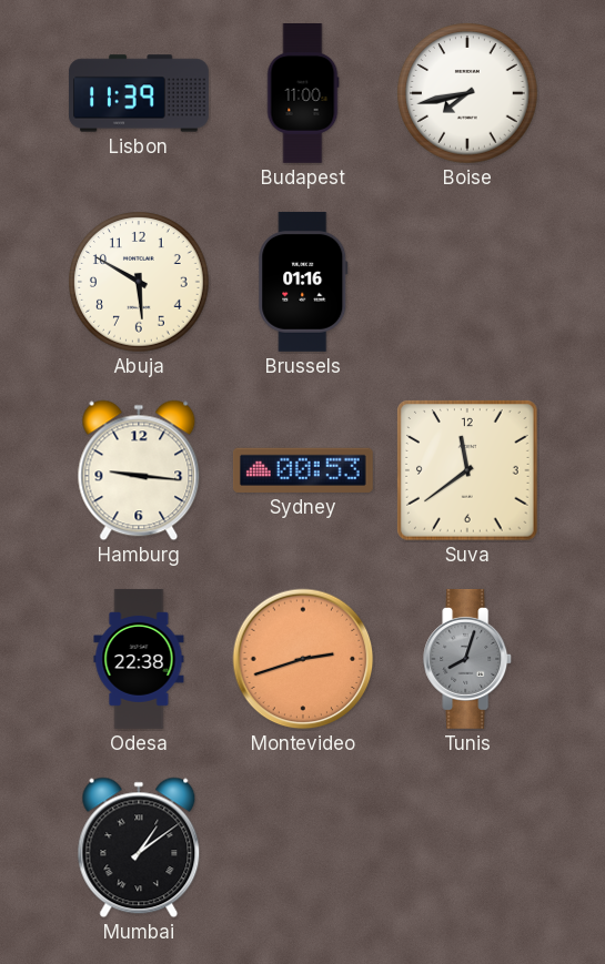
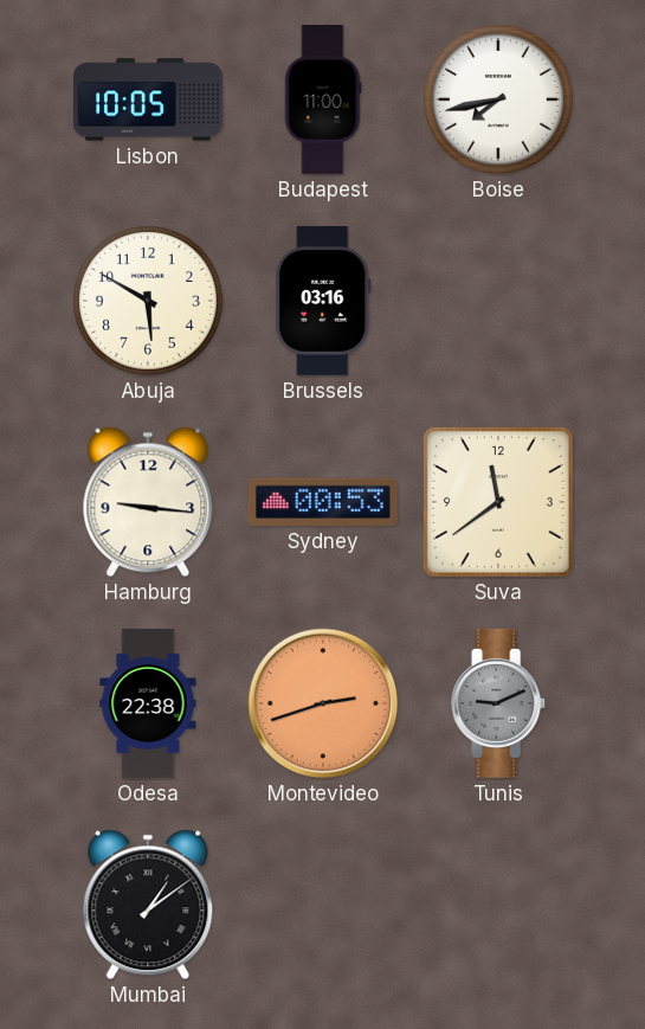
Lisbon: 11:39 -> 10:05 (148, 99)
Brussels: 01:16 -> 03:16 (323, 301)
Tunis: 8:03 -> 9:11 (499, 703)
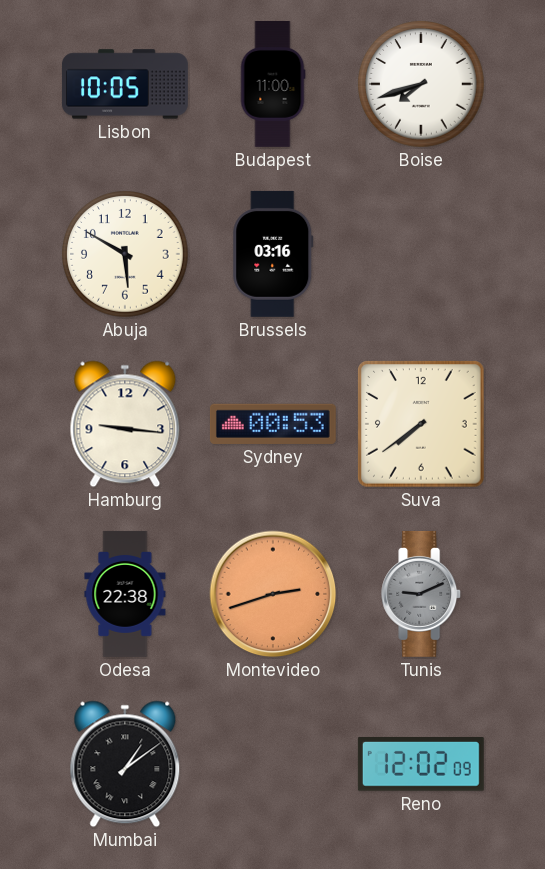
Boise: 7:43 -> 7:42 (421, 84)
Suva: 11:39 -> 7:39 (422, 425)
Reno: none -> 12:02 (421, 765)
